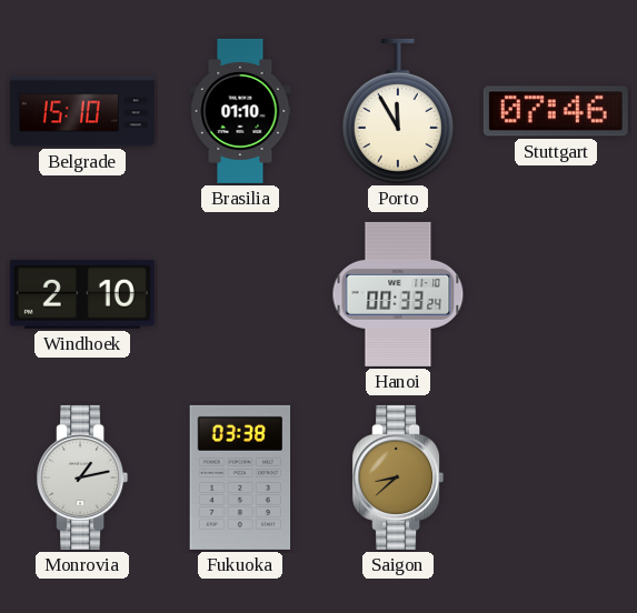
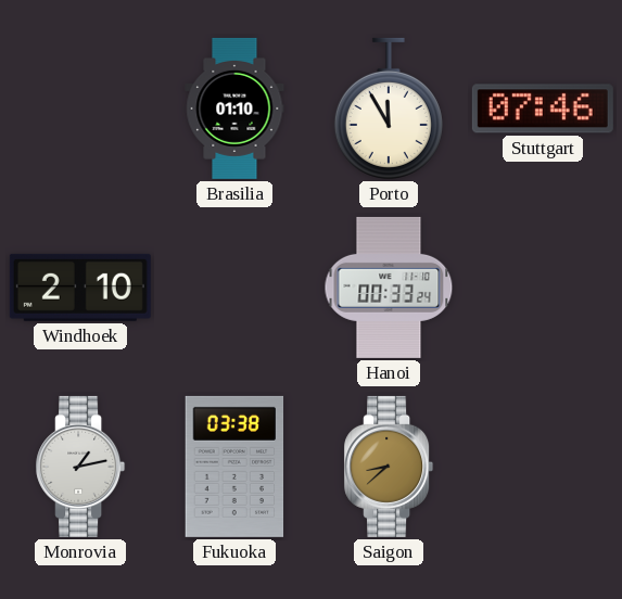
Belgrade: 15:10 -> none (82, 111)
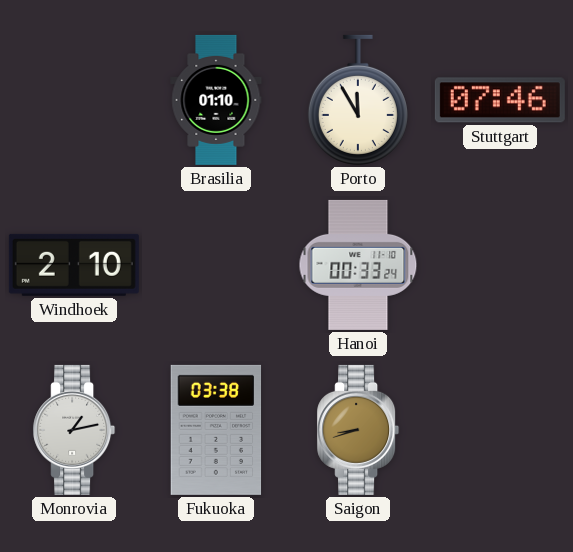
Saigon: 8:38 -> 8:42 (358, 430)
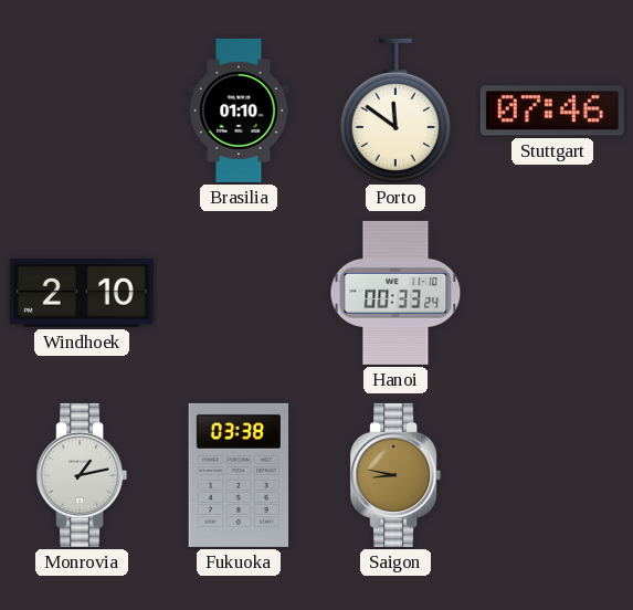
Porto: 11:55 -> 11:51 (395, 111)
Saigon: 8:42 -> 8:47 (395, 475)
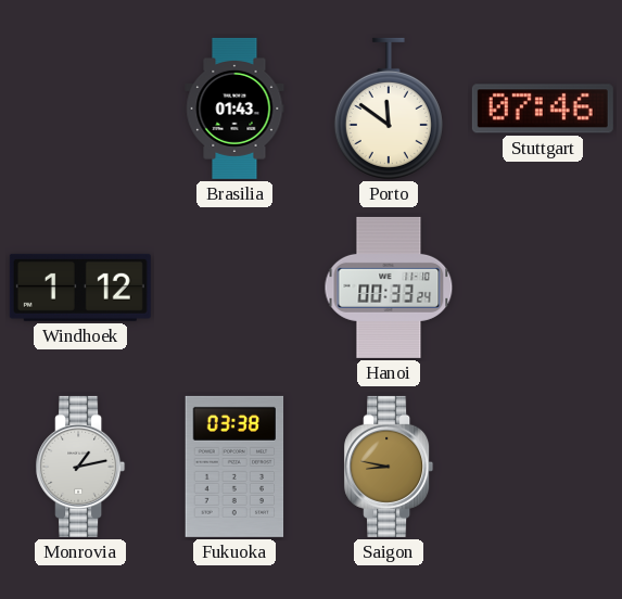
Brasilia: 01:10 -> 01:43 (234, 109)
Windhoek: 2:10 -> 1:12 (80, 288)
